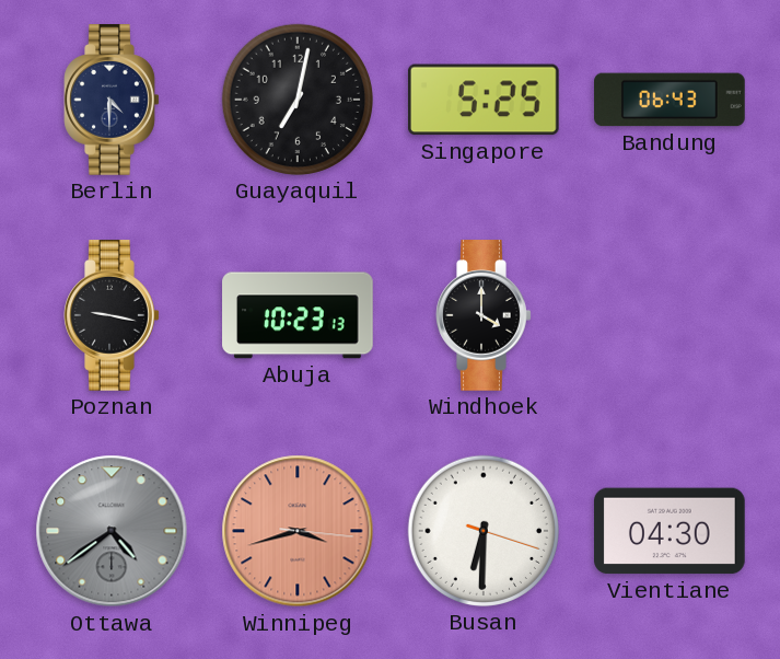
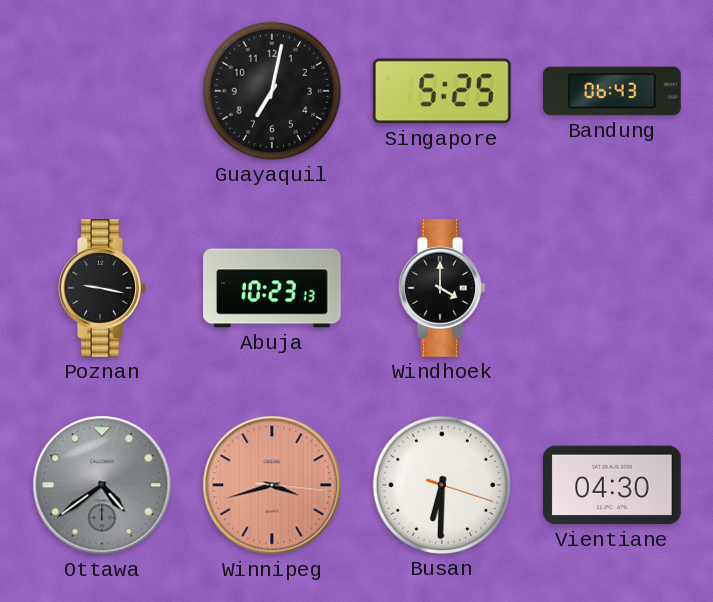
Berlin: 4:30 -> none (112, 100)
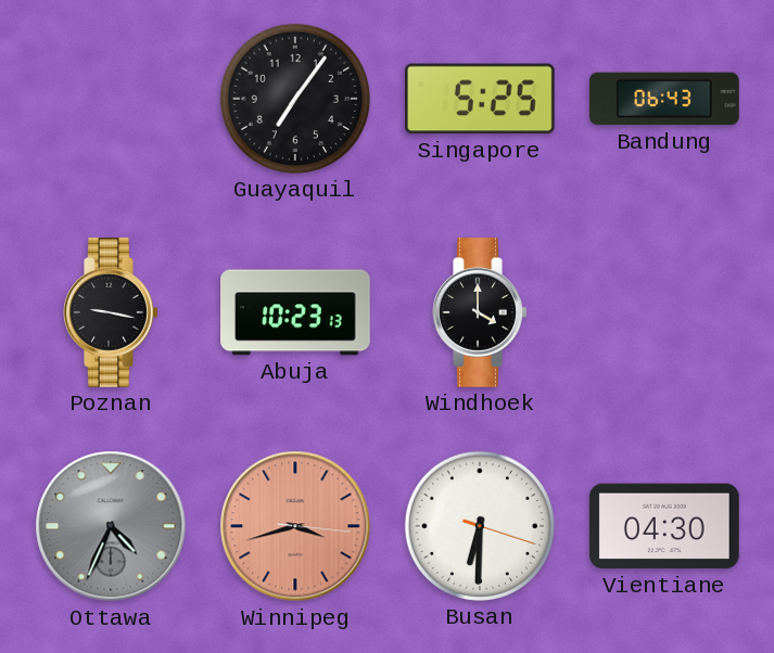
Guayaquil: 7:02 -> 7:06 (295, 99)
Ottawa: 4:39 -> 4:34 (111, 526)
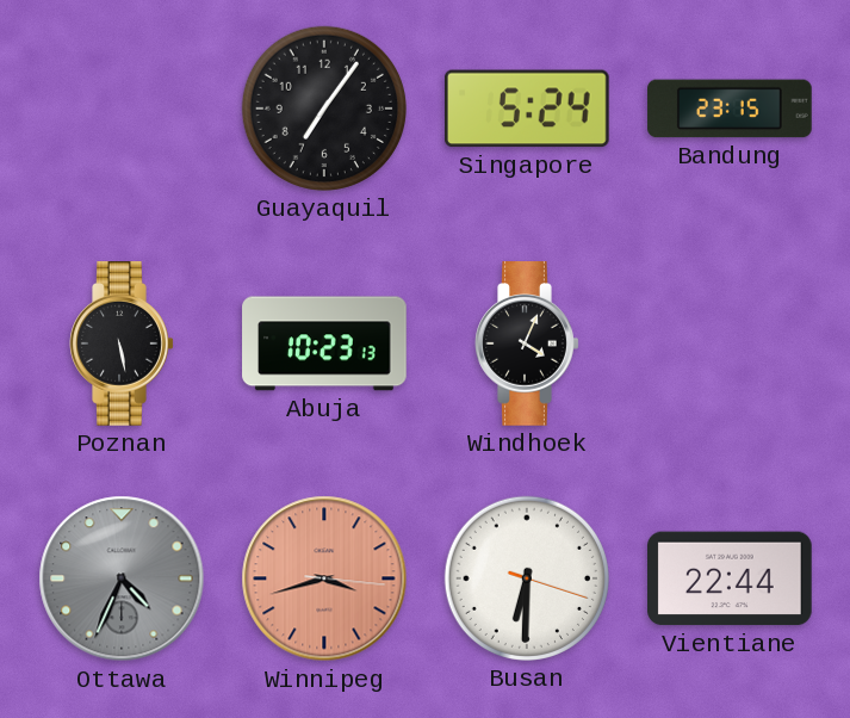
Singapore: 5:25 -> 5:24 (528, 109)
Bandung: 06:43 -> 23:15 (730, 109)
Poznan: 9:17 -> 5:28 (122, 343)
Windhoek: 4:00 -> 4:04 (527, 343)
Vientiane: 04:30 -> 22:44 (731, 578)
